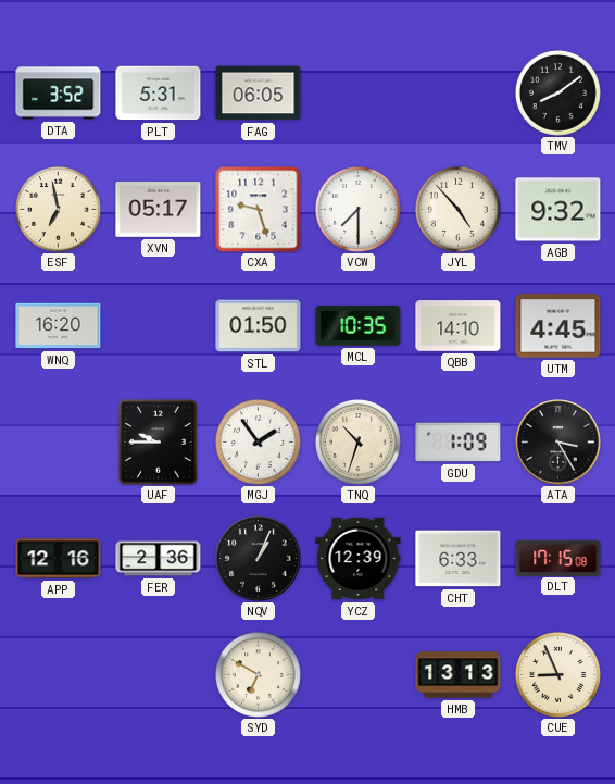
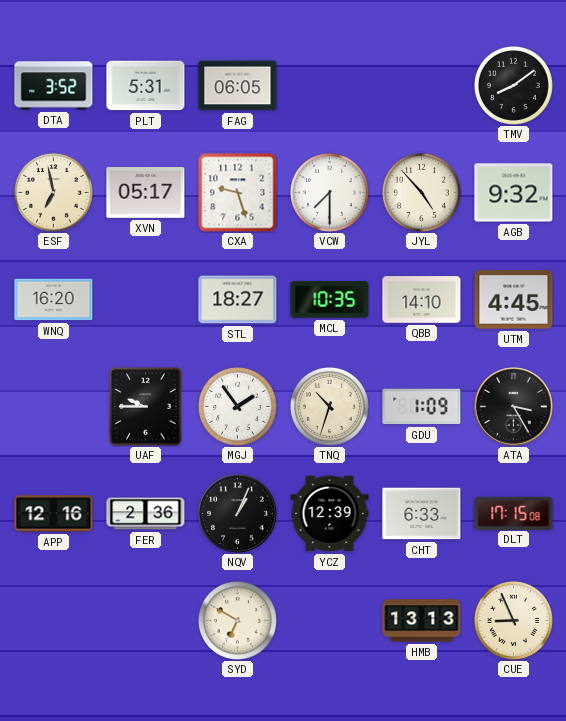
STL: 01:50 -> 18:27 (238, 300)
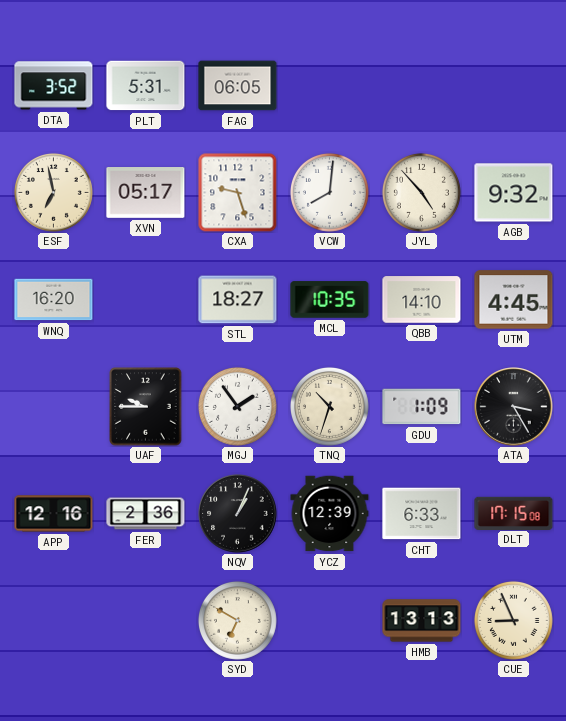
TMV: 8:09 -> none (513, 85)
VCW: 7:30 -> 8:01 (329, 192)
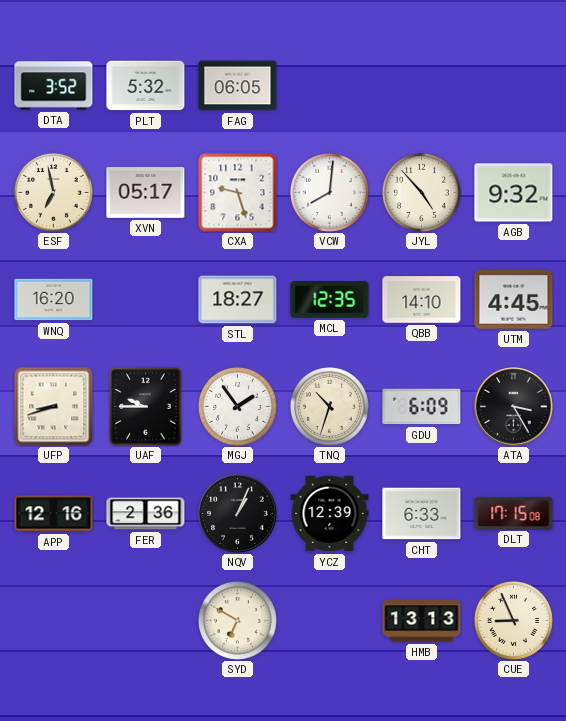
PLT: 5:31 -> 5:32 (146, 86)
MCL: 10:35 -> 12:35 (330, 300)
UFP: none -> 8:42 (54, 407)
GDU: 1:09 -> 6:09 (422, 407)
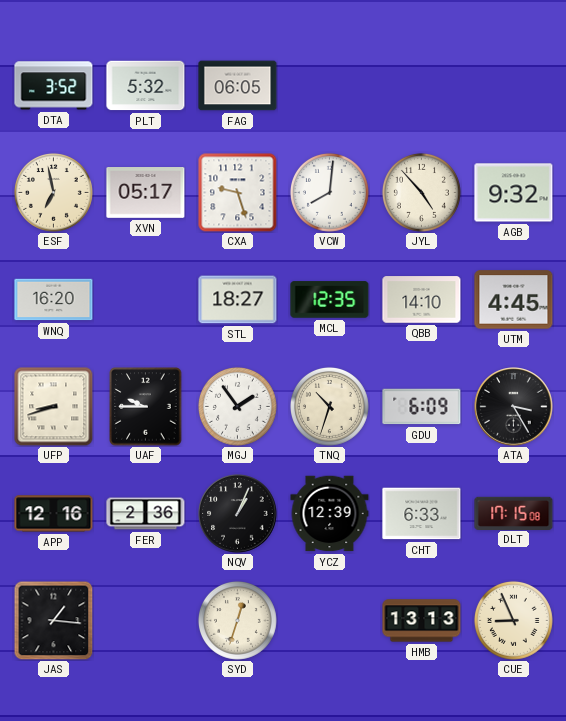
JAS: none -> 1:16 (53, 620)
SYD: 6:50 -> 12:33 (237, 620)
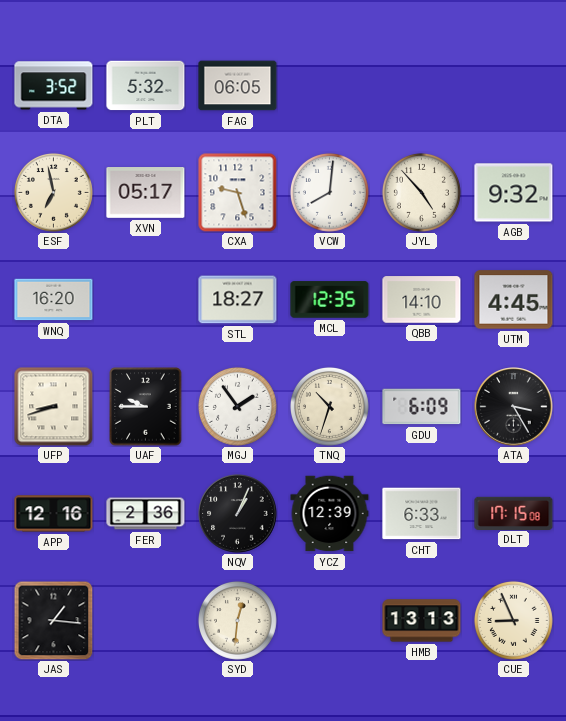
SYD: 12:33 -> 12:31 (237, 620)
